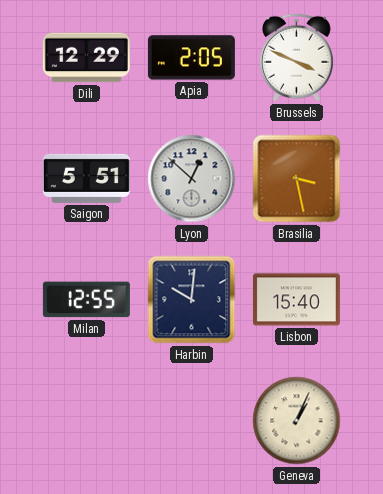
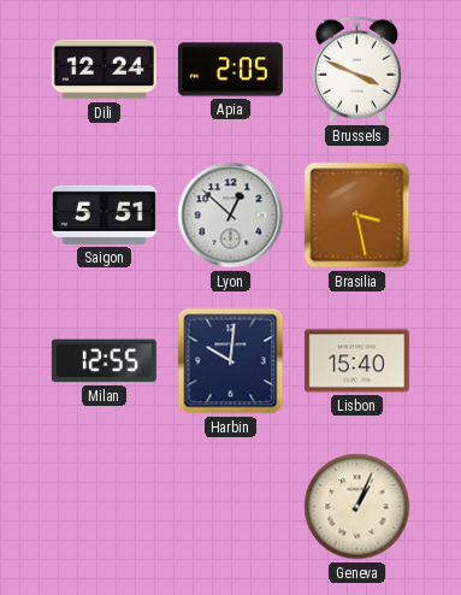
Dili: 12:29 -> 12:24 (104, 70)
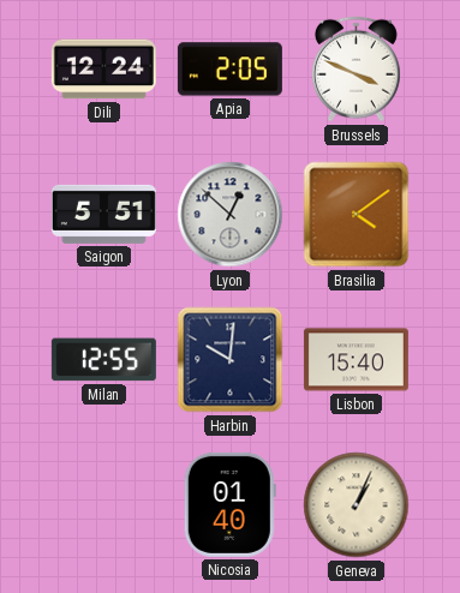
Brasilia: 3:28 -> 4:09 (357, 215)
Nicosia: none -> 01:40 (229, 504)
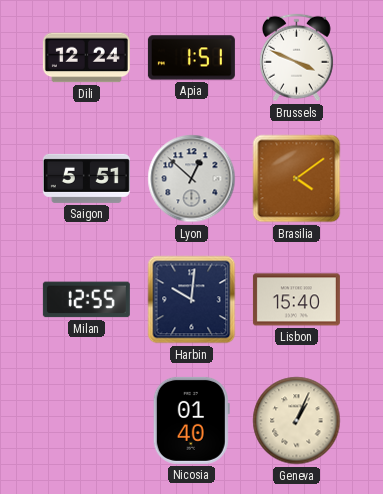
Apia: 2:05 -> 1:51 (191, 58)
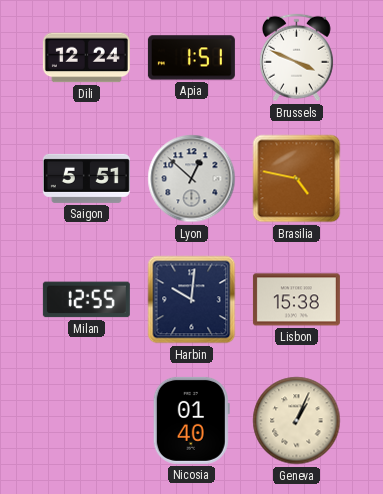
Brasilia: 4:09 -> 4:47 (297, 179)
Lisbon: 15:40 -> 15:38 (296, 300)
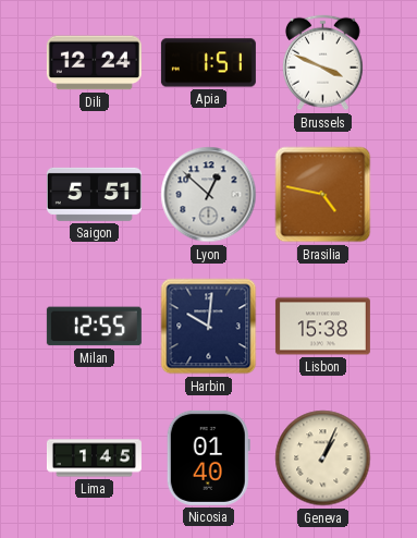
Lima: none -> 1:45 (94, 458)
